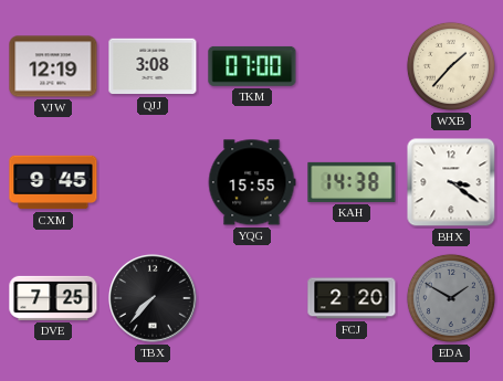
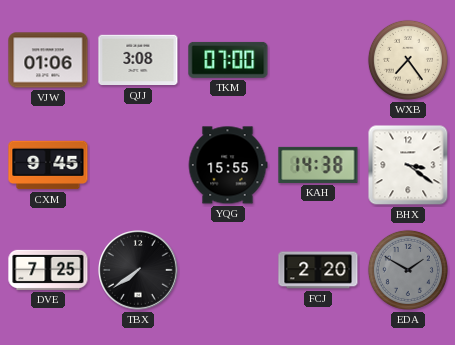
VJW: 12:19 -> 01:06 (48, 60)
WXB: 1:37 -> 7:24 (408, 60)
TBX: 7:37 -> 7:39 (139, 271)
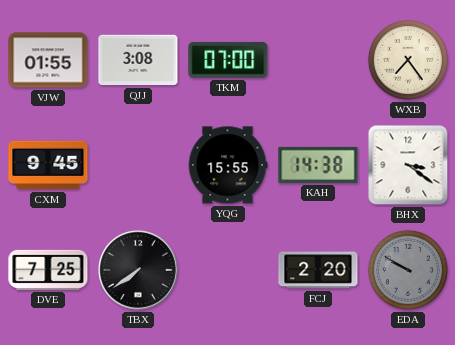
VJW: 01:06 -> 01:55 (48, 60)
EDA: 1:50 -> 9:50 (408, 270)
